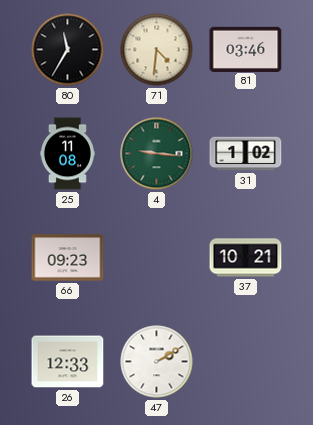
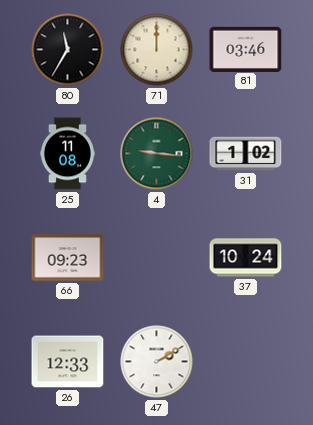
71: 4:31 -> 12:00 (157, 50)
37: 10:21 -> 10:24 (246, 258)
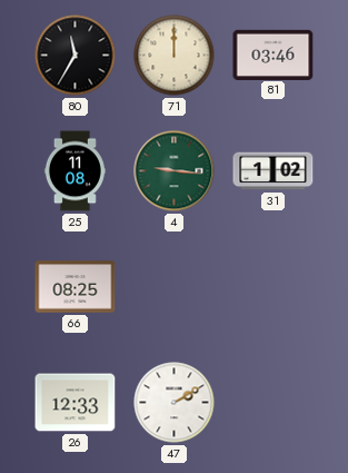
66: 09:23 -> 08:25 (76, 287)
37: 10:24 -> none (246, 258)
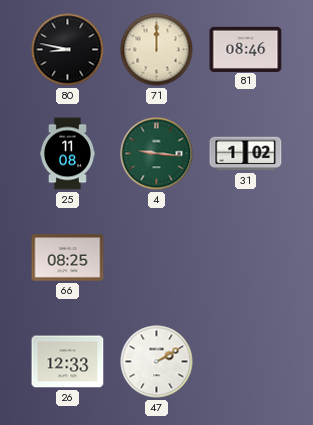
80: 11:35 -> 8:47 (68, 50)
81: 03:46 -> 08:46 (246, 49)
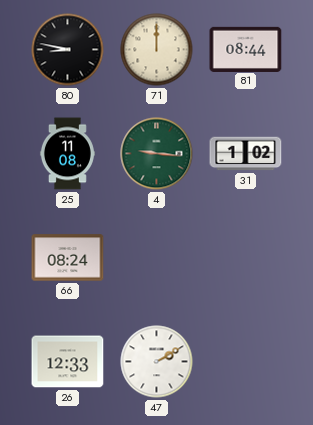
81: 08:46 -> 08:44 (246, 49)
66: 08:25 -> 08:24 (68, 258)
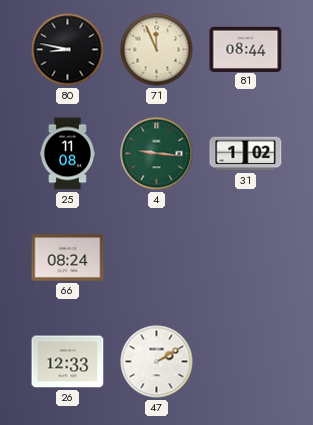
71: 12:00 -> 11:56 (157, 50)
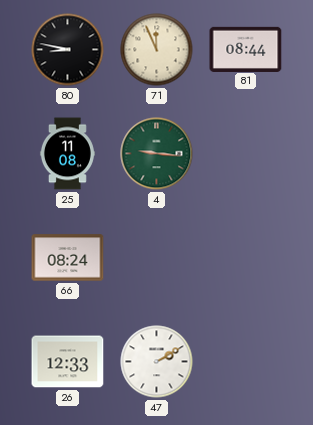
31: 1:02 -> none (246, 154)
